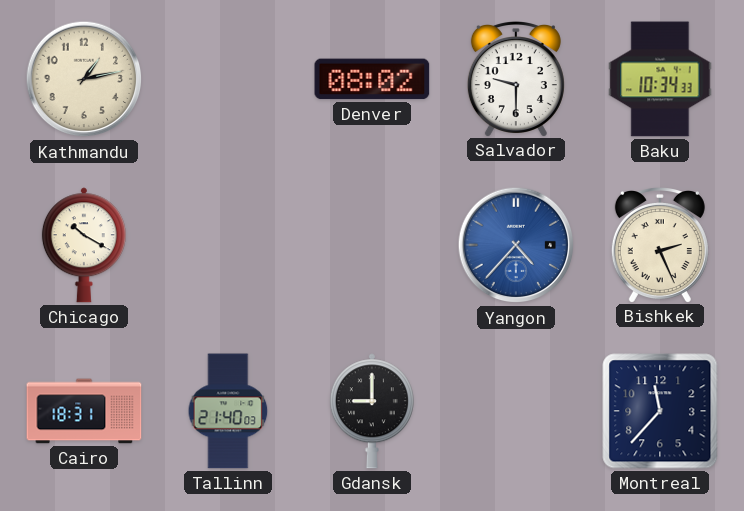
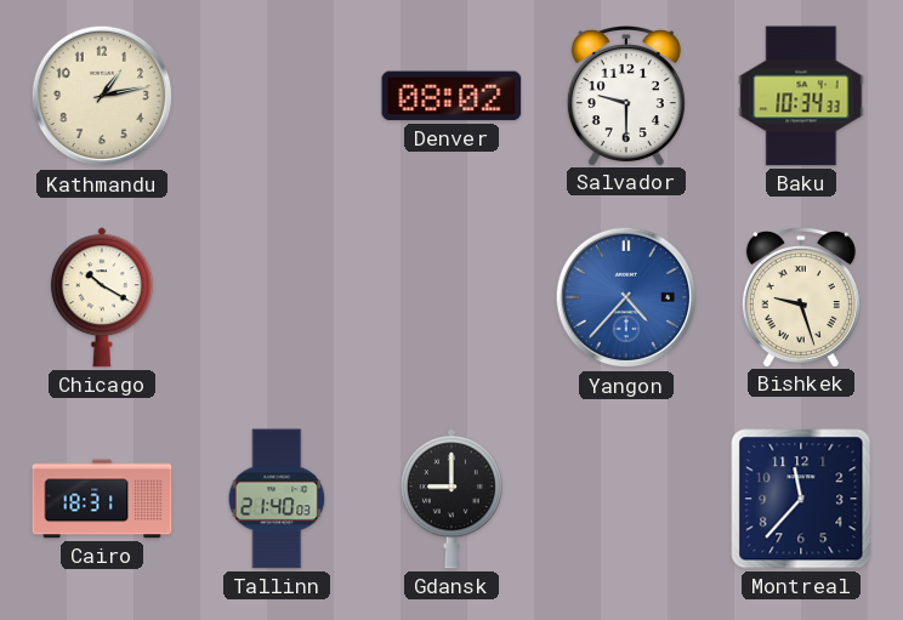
Bishkek: 2:26 -> 9:27 (801, 297)
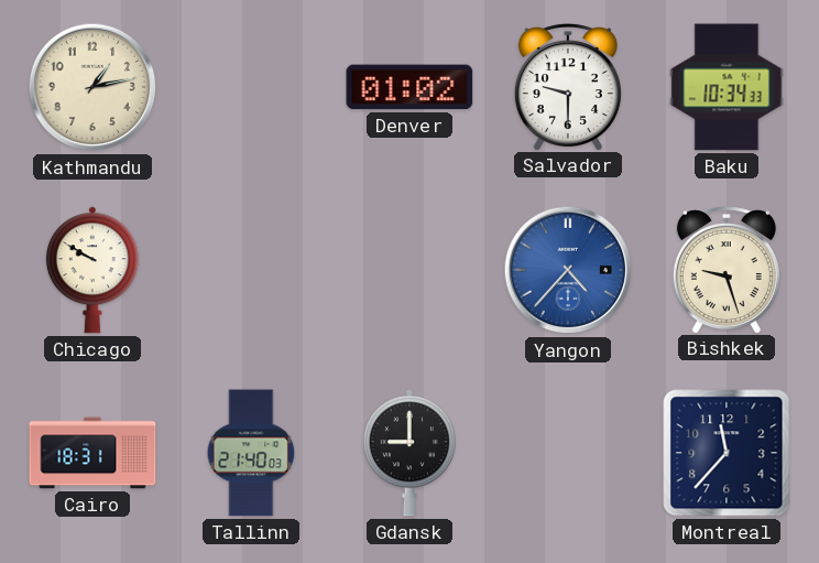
Denver: 08:02 -> 01:02 (409, 87)
Chicago: 10:20 -> 9:50 (92, 270)
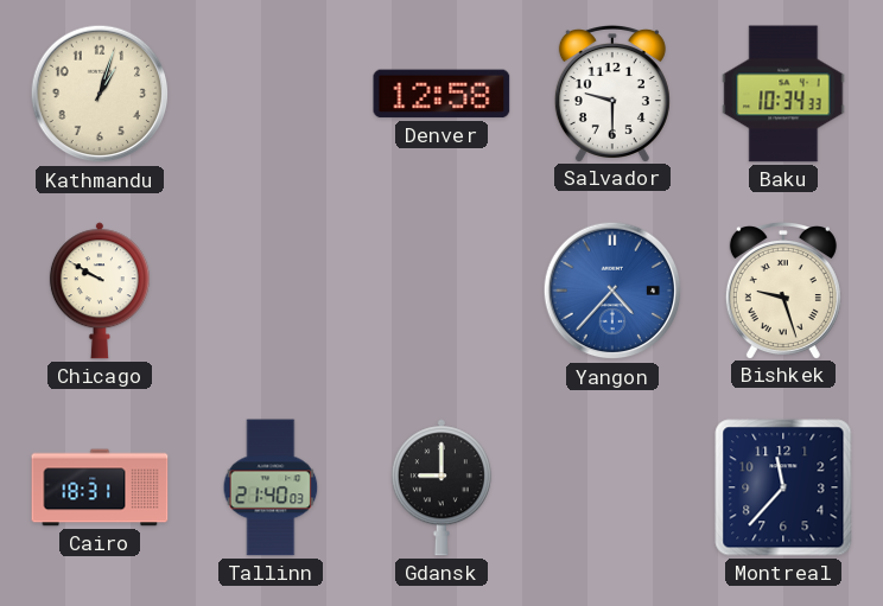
Kathmandu: 1:13 -> 1:03 (100, 94)
Denver: 01:02 -> 12:58 (441, 94)
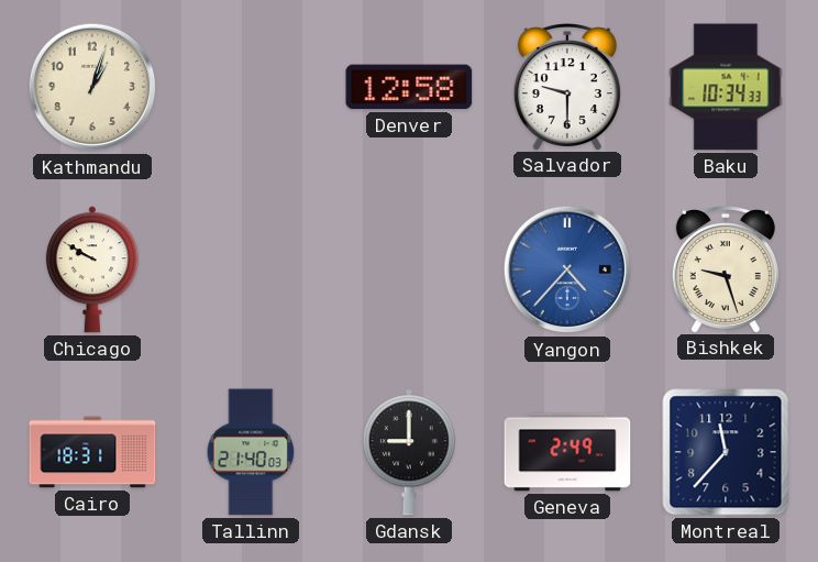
Geneva: none -> 2:49 (567, 452)
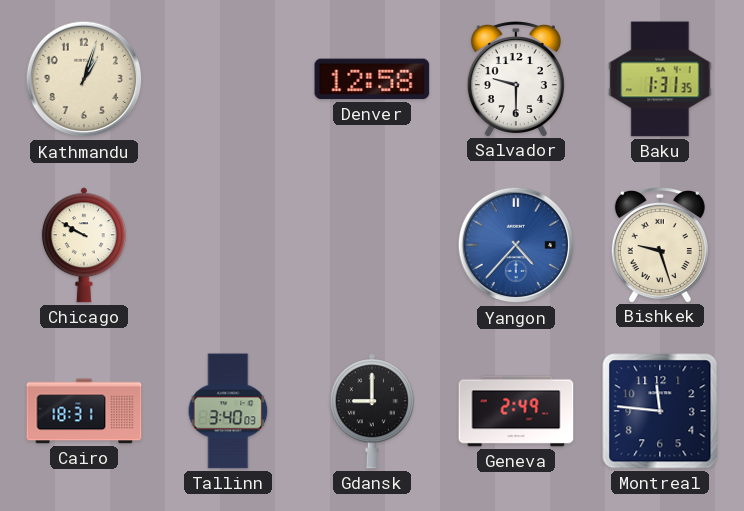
Baku: 10:34 -> 1:31 (660, 79)
Tallinn: 21:40 -> 3:40 (228, 411)
Montreal: 11:37 -> 11:46 (660, 411)
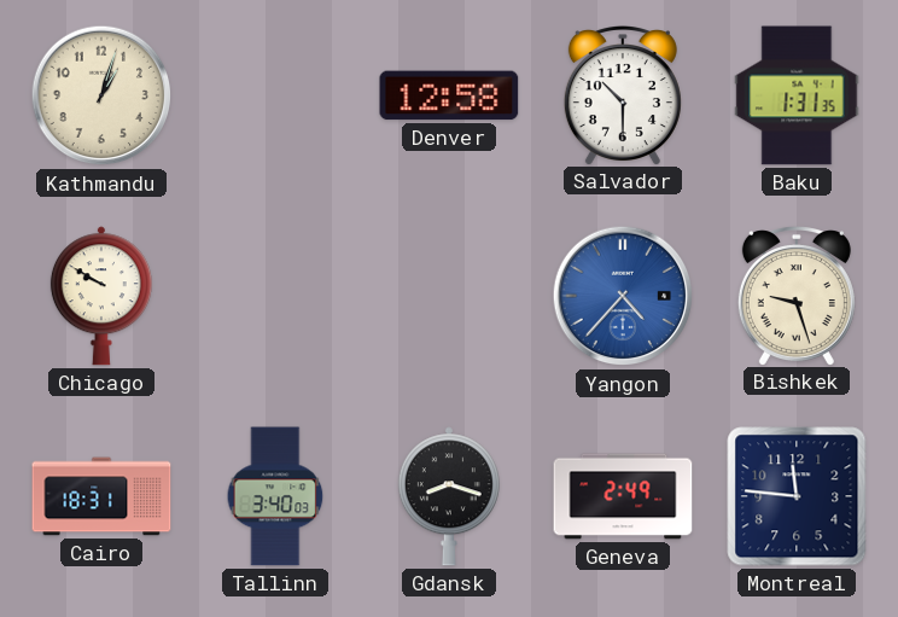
Salvador: 9:30 -> 10:30 (623, 95)
Gdansk: 9:00 -> 8:18 (449, 496)
